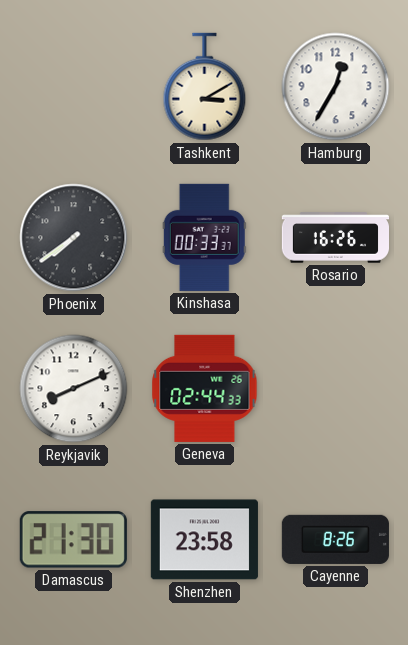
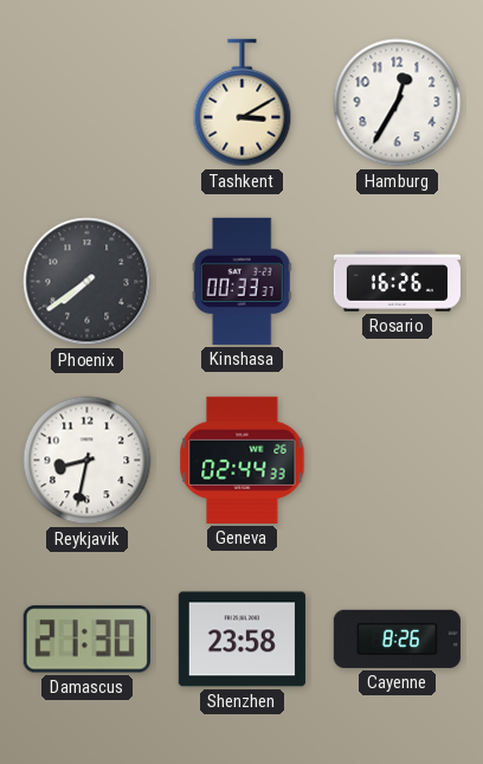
Reykjavik: 8:11 -> 8:32 (88, 461)
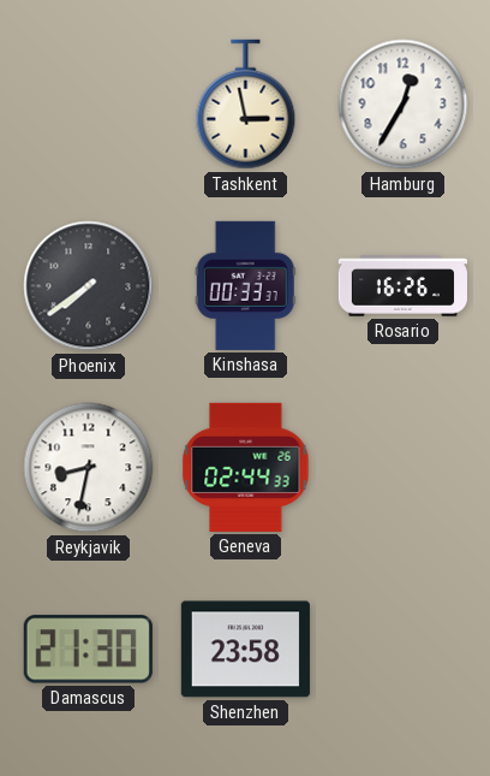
Tashkent: 3:10 -> 2:58 (246, 105)
Cayenne: 8:26 -> none (397, 638)
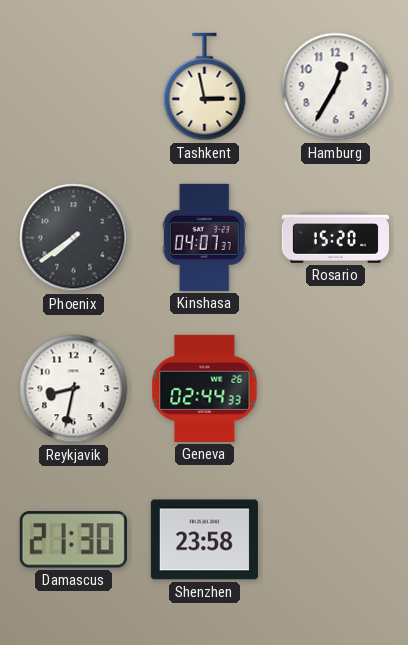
Kinshasa: 00:33 -> 04:07 (204, 237)
Rosario: 16:26 -> 15:20 (335, 238)
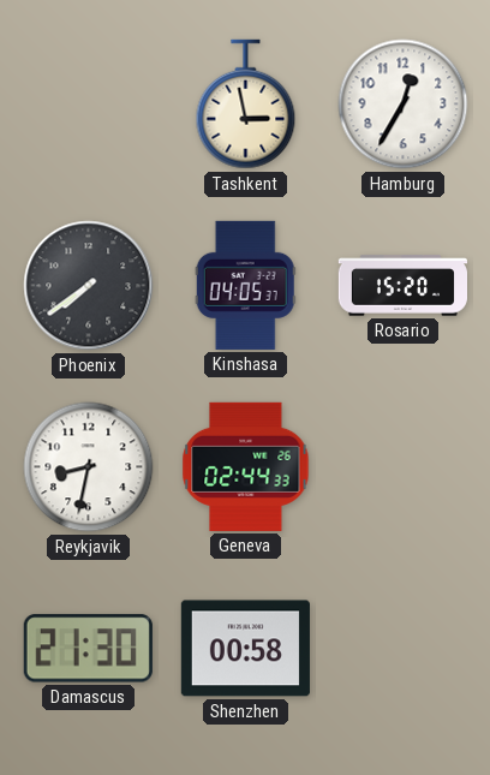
Kinshasa: 04:07 -> 04:05 (245, 285)
Shenzhen: 23:58 -> 00:58 (245, 649)
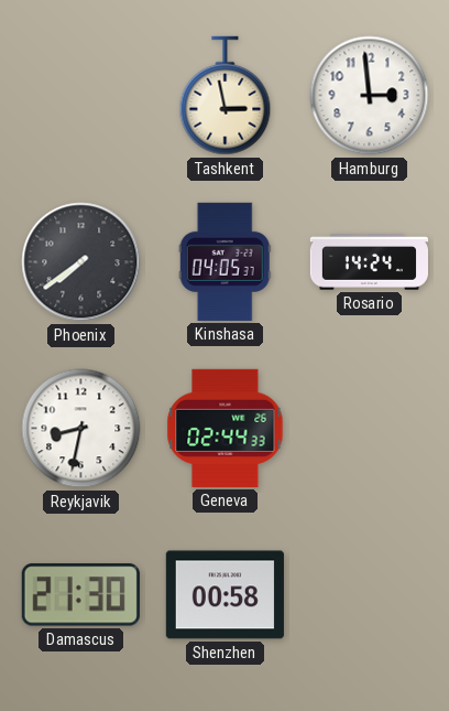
Hamburg: 12:35 -> 2:59 (370, 96)
Rosario: 15:20 -> 14:24 (369, 262)
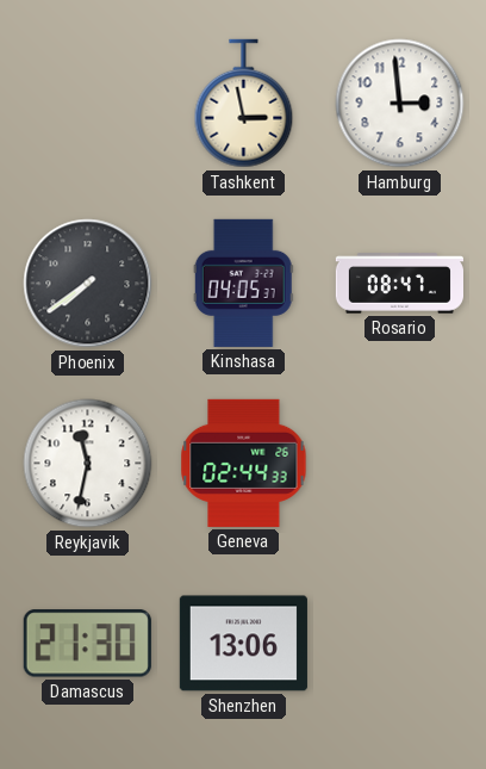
Rosario: 14:24 -> 08:47 (399, 284)
Reykjavik: 8:32 -> 11:32 (88, 464)
Shenzhen: 00:58 -> 13:06 (243, 644)
